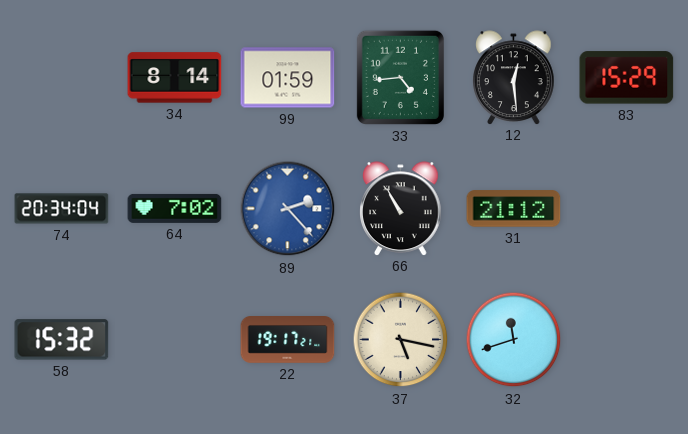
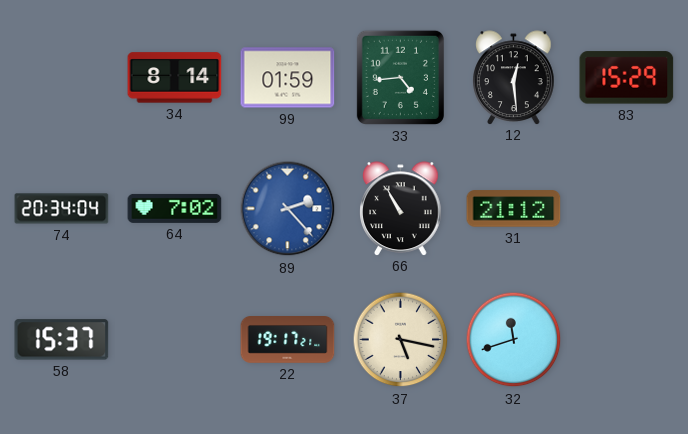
58: 15:32 -> 15:37 (62, 340)
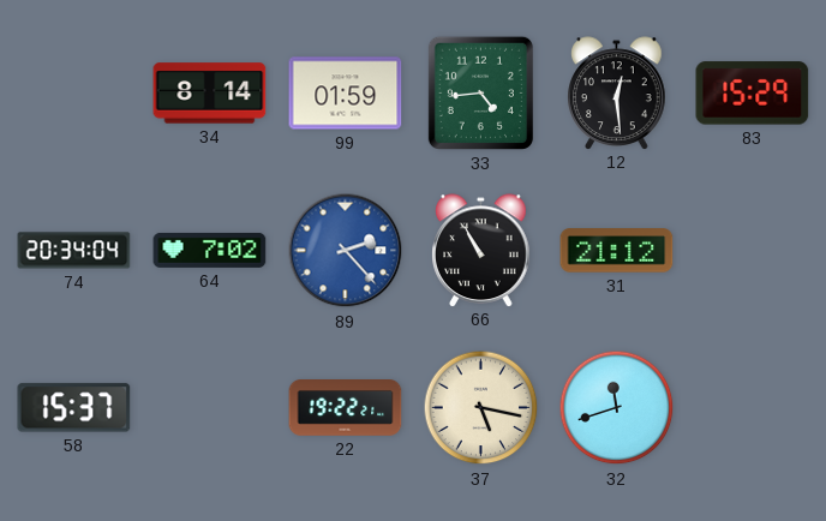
22: 19:17 -> 19:22 (346, 408)
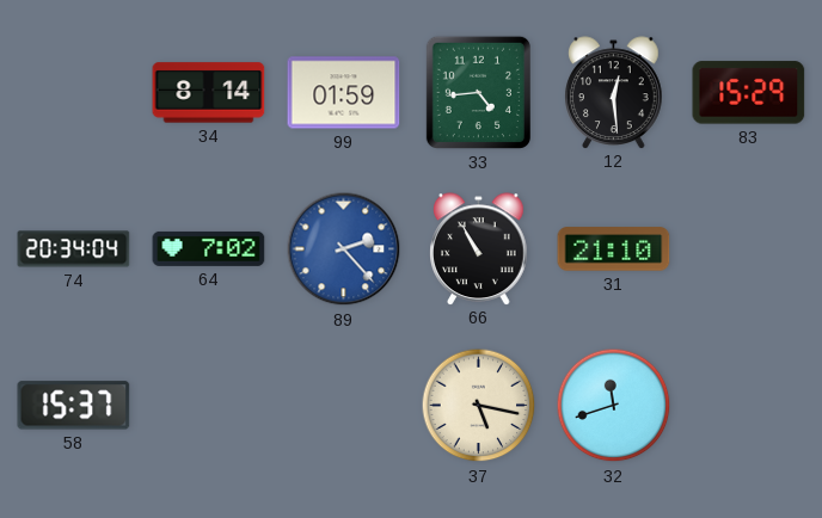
31: 21:12 -> 21:10 (614, 249)
22: 19:22 -> none (346, 408)
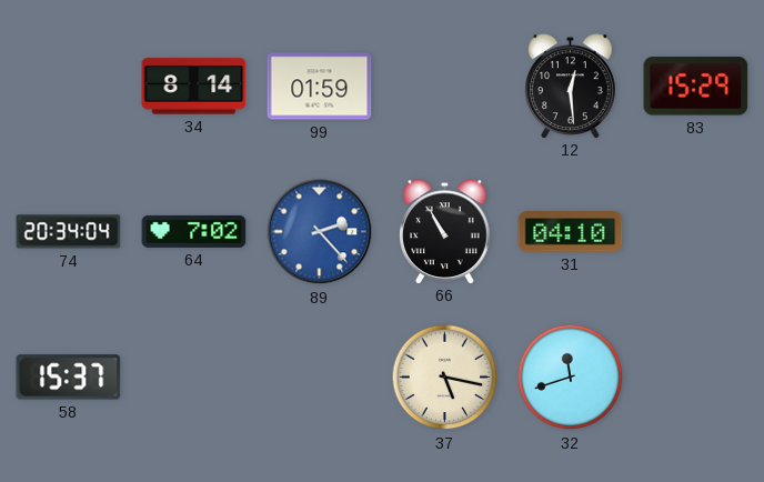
33: 4:44 -> none (478, 92)
31: 21:10 -> 04:10 (571, 232)
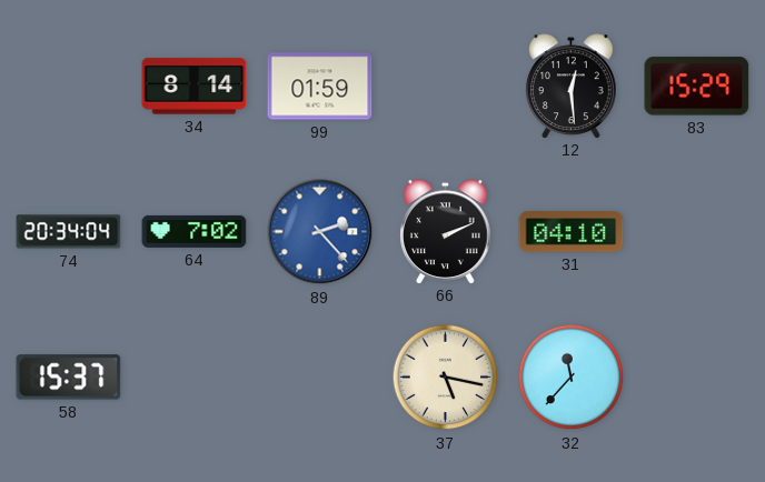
66: 10:55 -> 2:11 (446, 231)
32: 11:42 -> 11:37 (572, 378)
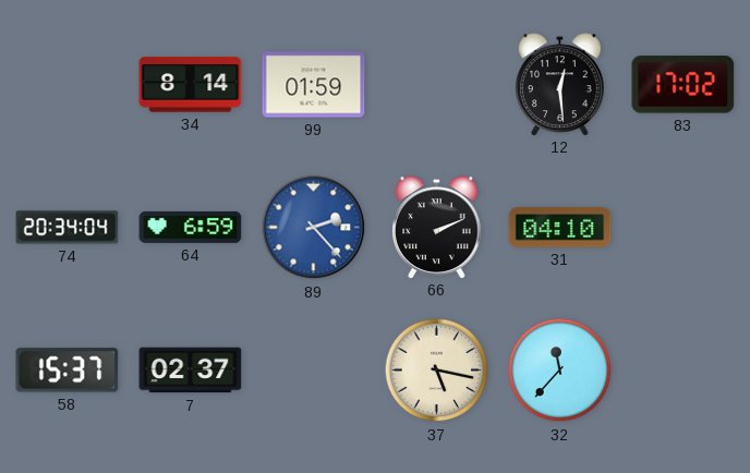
83: 15:29 -> 17:02 (684, 85)
64: 7:02 -> 6:59 (191, 227)
7: none -> 02:37 (191, 371)
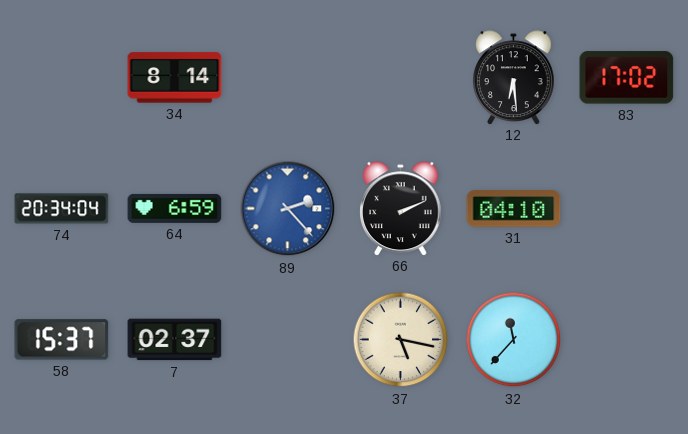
99: 01:59 -> none (314, 85)
12: 12:29 -> 6:29 (514, 77)
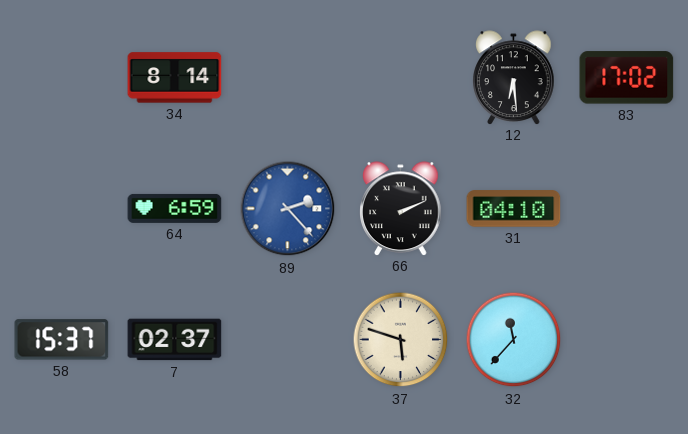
74: 20:34 -> none (62, 209)
37: 5:17 -> 5:48 (401, 340)
